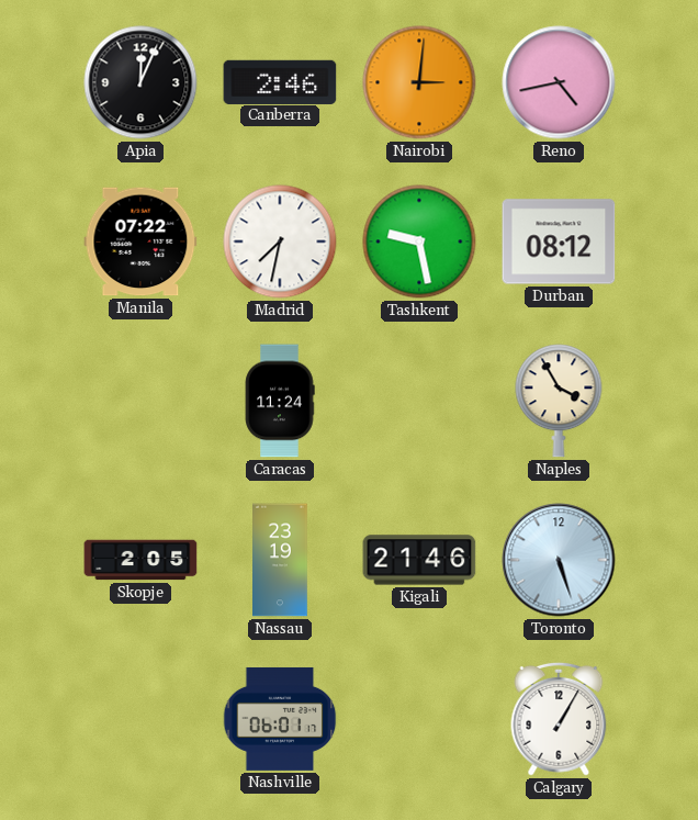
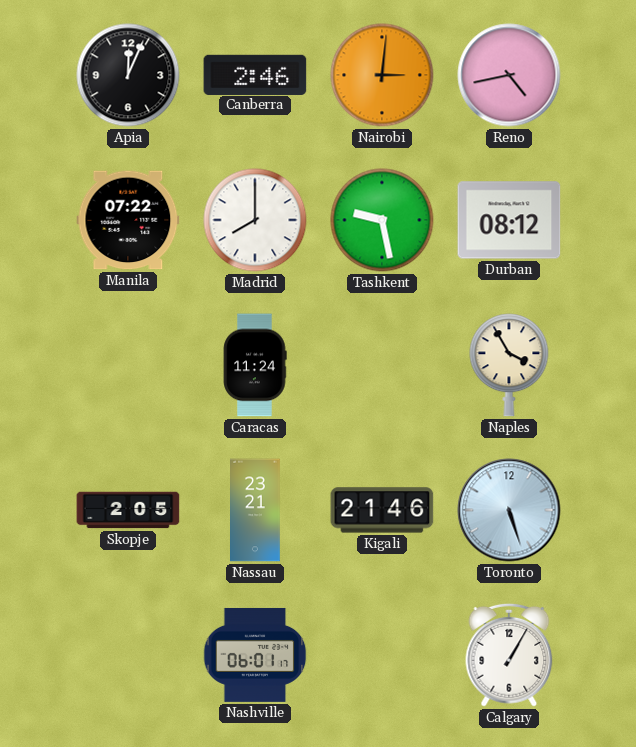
Madrid: 7:32 -> 8:00 (255, 220)
Nassau: 23:19 -> 23:21 (255, 510)
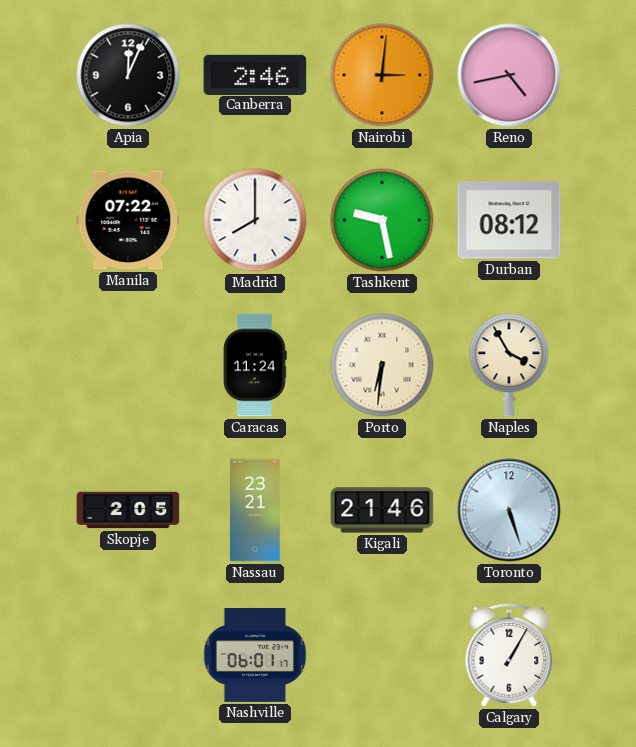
Porto: none -> 6:31 (382, 365)
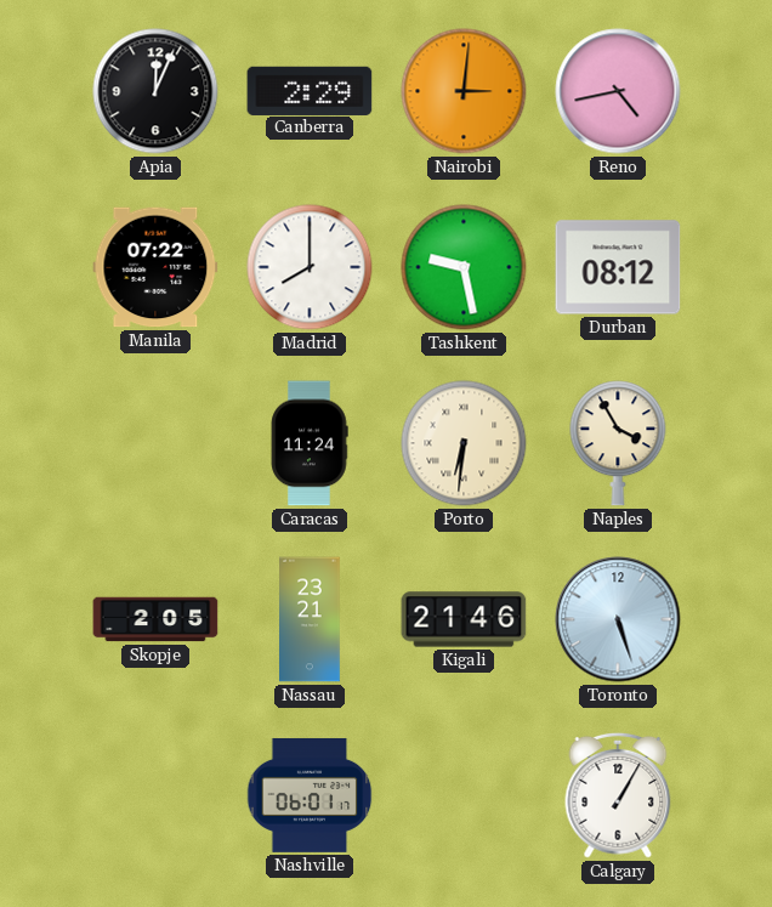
Canberra: 2:46 -> 2:29 (310, 90)
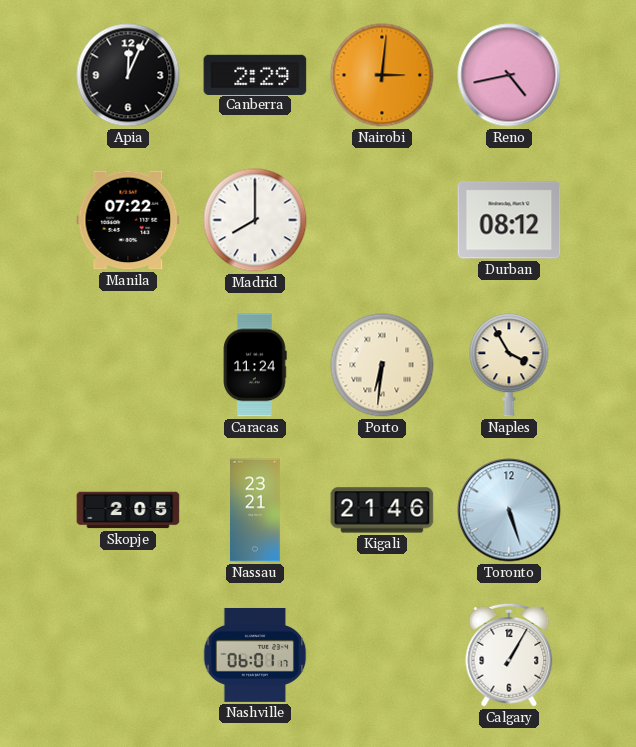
Tashkent: 9:28 -> none (464, 267)
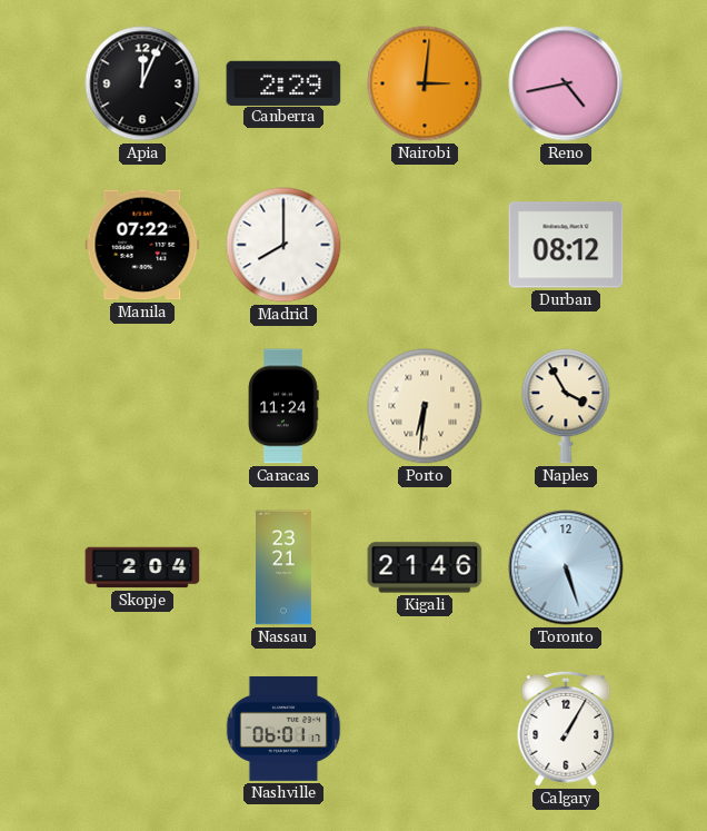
Skopje: 2:05 -> 2:04 (142, 567)
